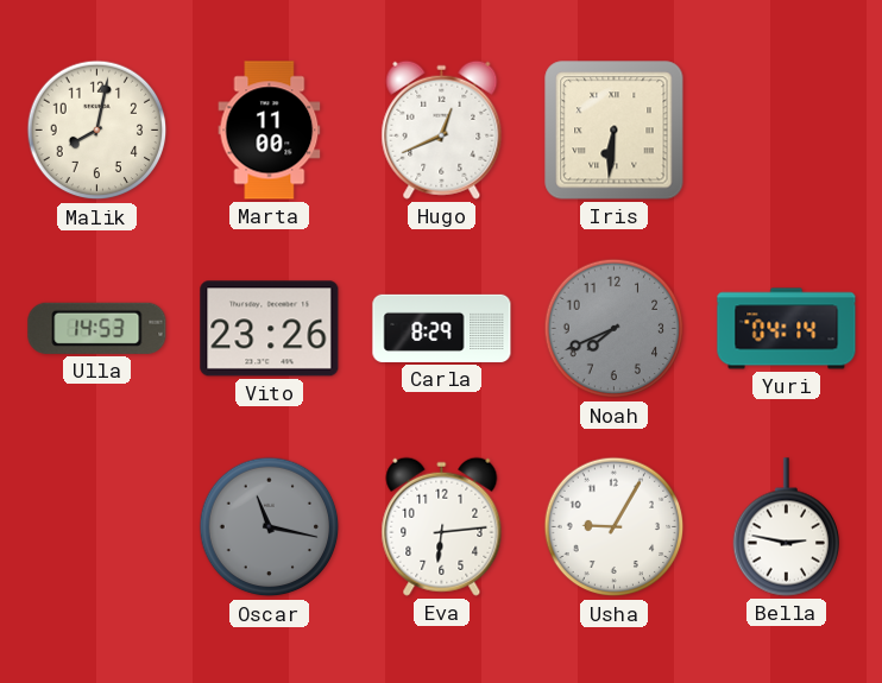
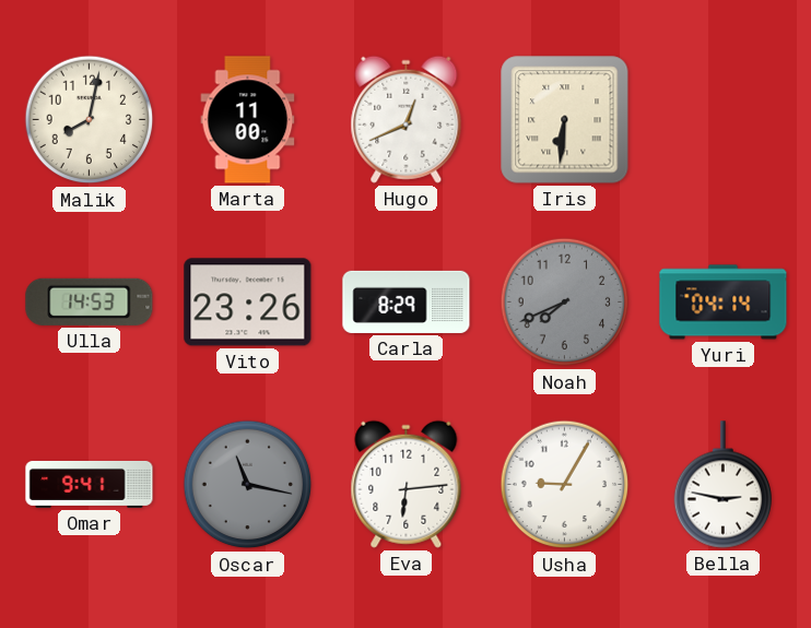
Omar: none -> 9:41 (90, 484)
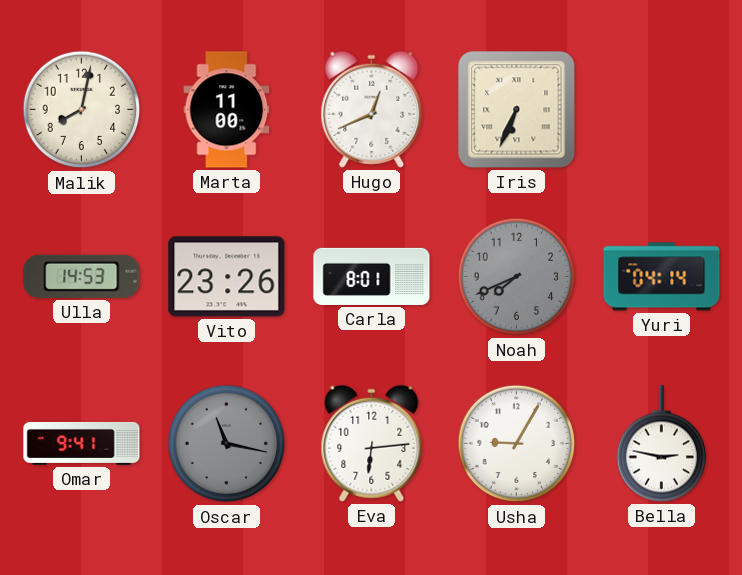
Iris: 6:31 -> 6:34 (517, 110)
Carla: 8:29 -> 8:01 (372, 276)
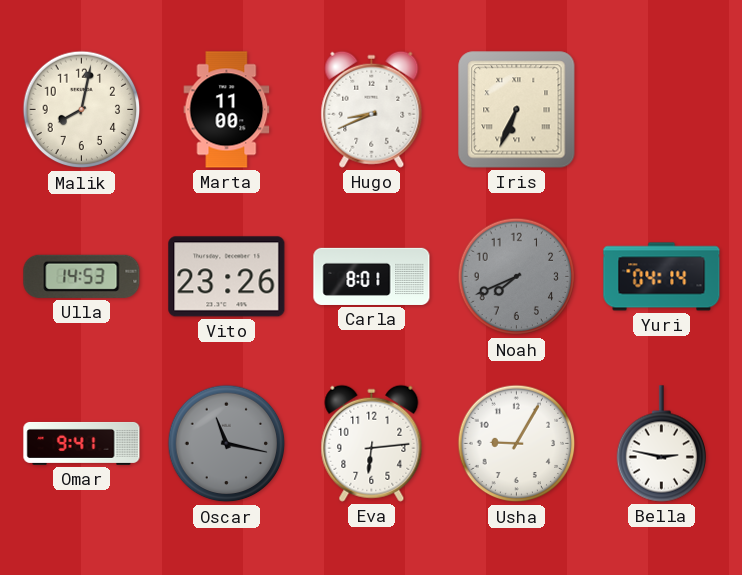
Hugo: 12:41 -> 8:41 (372, 109)
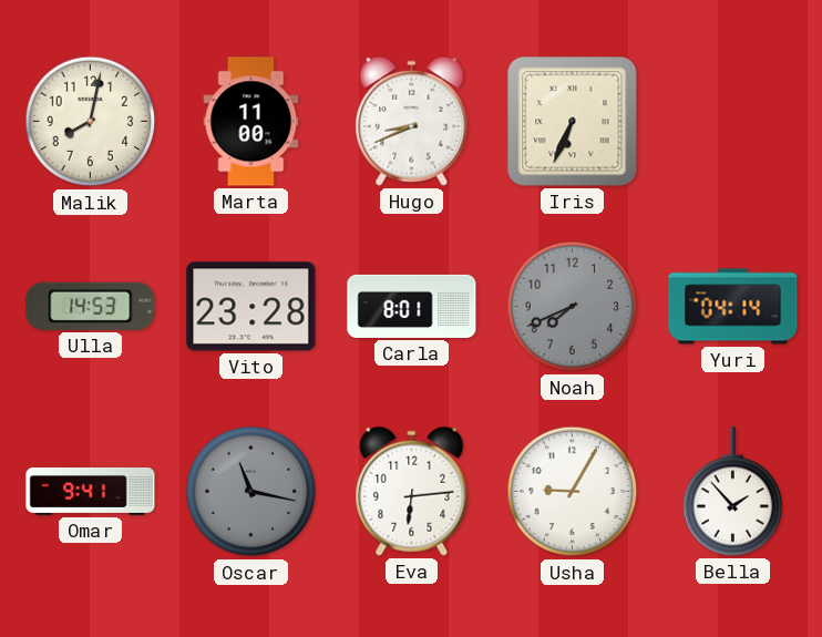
Vito: 23:26 -> 23:28 (251, 307)
Bella: 2:47 -> 1:53 (732, 492)
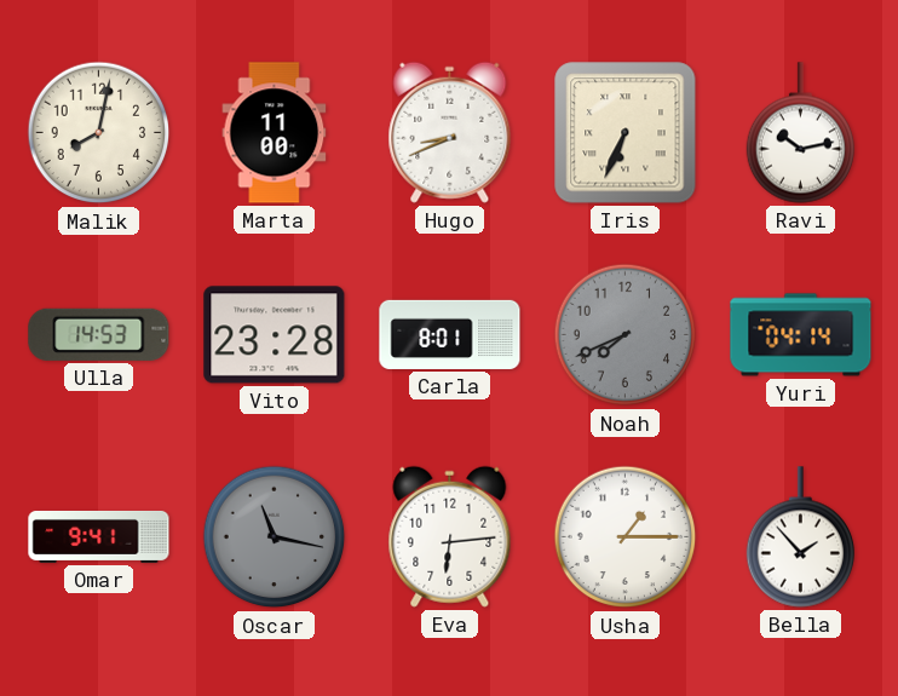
Ravi: none -> 10:13 (800, 133)
Usha: 9:05 -> 1:15 (626, 537)
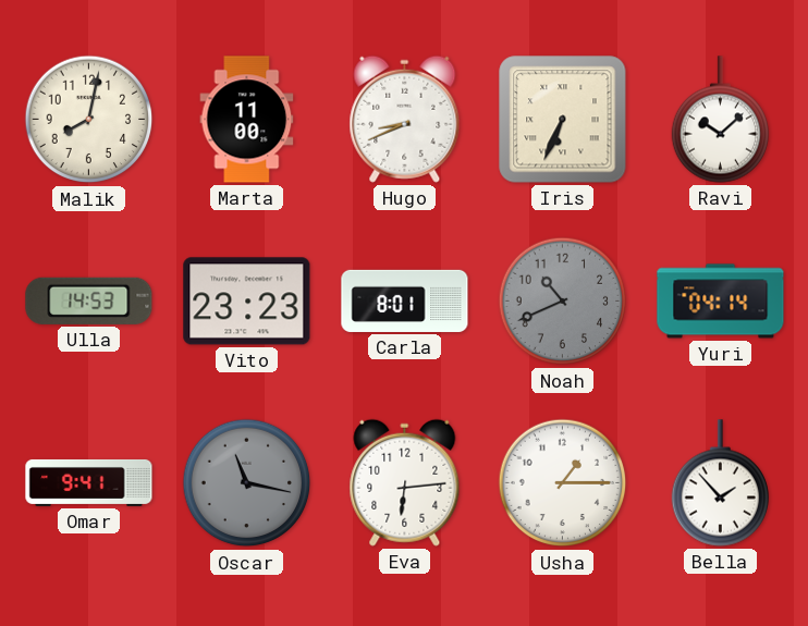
Ravi: 10:13 -> 10:08 (720, 120)
Vito: 23:28 -> 23:23 (247, 302)
Noah: 7:41 -> 10:41 (563, 302)
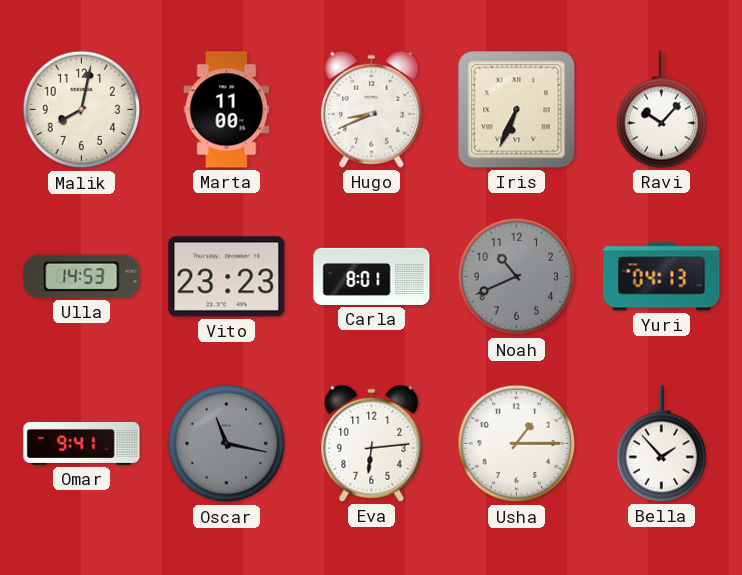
Ravi: 10:08 -> 10:07 (661, 110)
Yuri: 04:14 -> 04:13 (662, 277)
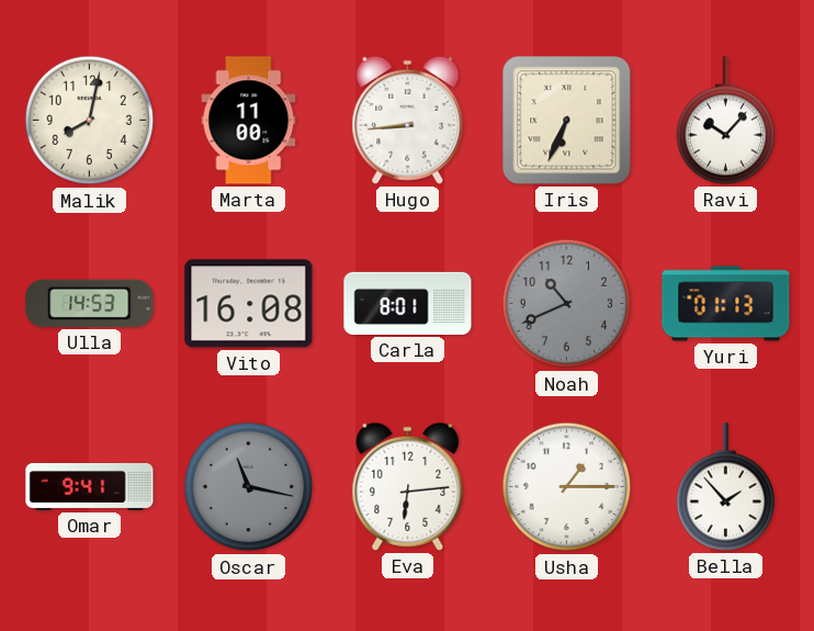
Hugo: 8:41 -> 8:44 (408, 120)
Vito: 23:23 -> 16:08 (249, 304)
Yuri: 04:13 -> 01:13 (726, 304)
